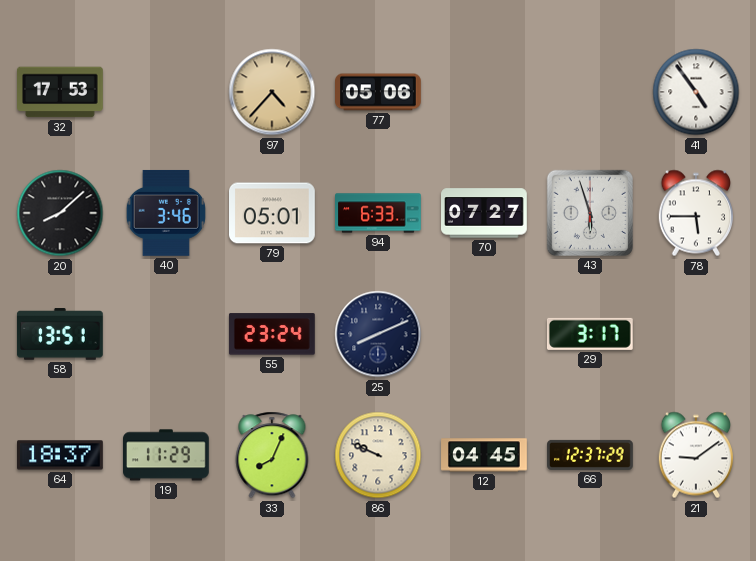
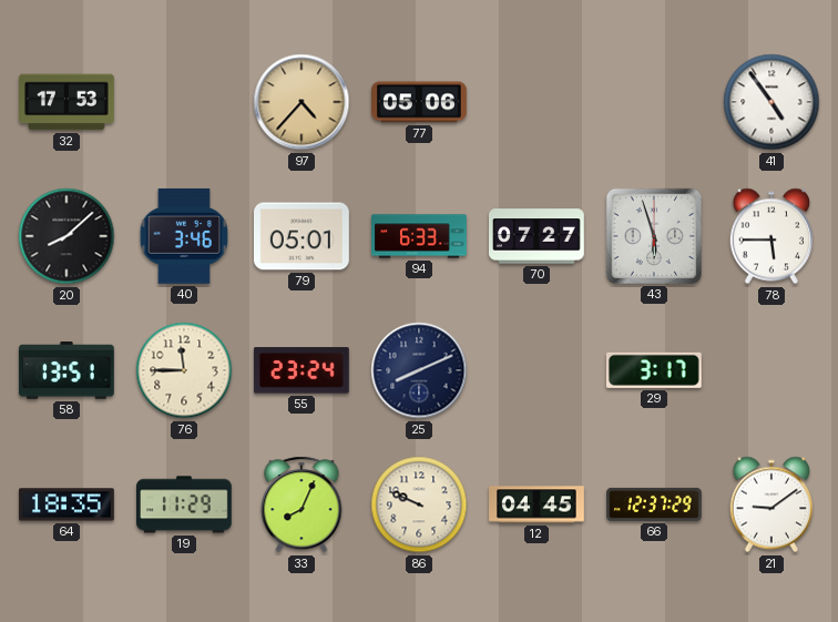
76: none -> 11:45 (184, 370)
64: 18:37 -> 18:35 (68, 504)
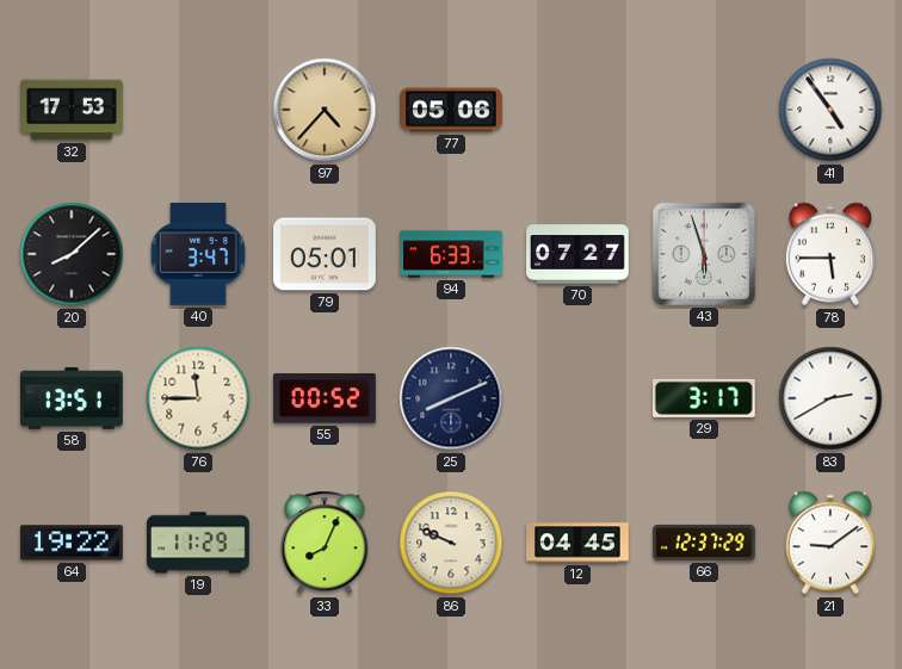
40: 3:46 -> 3:47 (198, 254)
55: 23:24 -> 00:52 (325, 398)
83: none -> 2:40 (830, 398)
64: 18:35 -> 19:22 (73, 543)
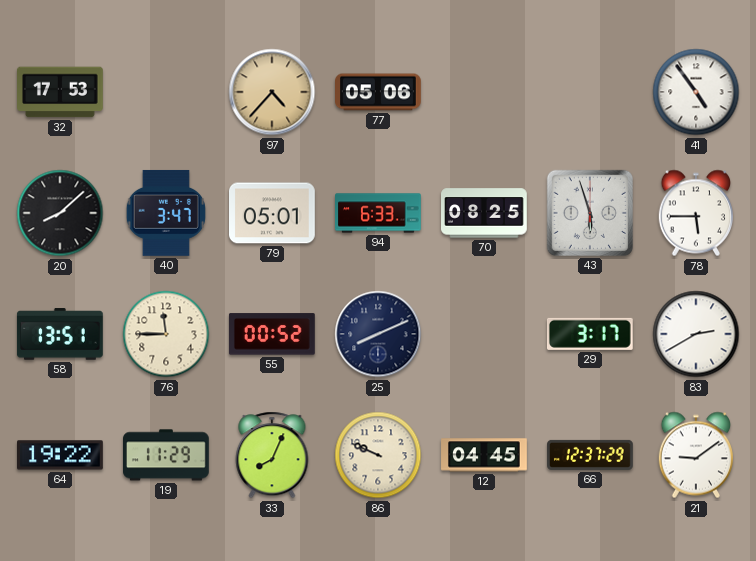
70: 07:27 -> 08:25 (485, 213)
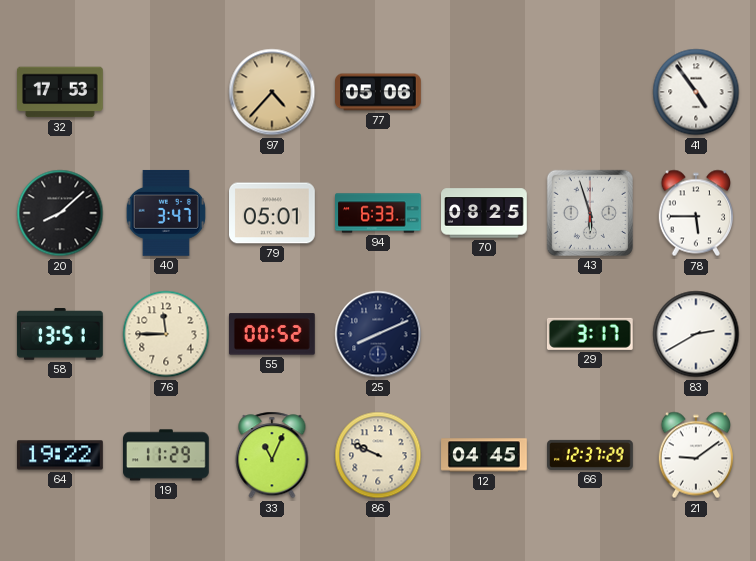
33: 8:04 -> 11:04 (272, 455)
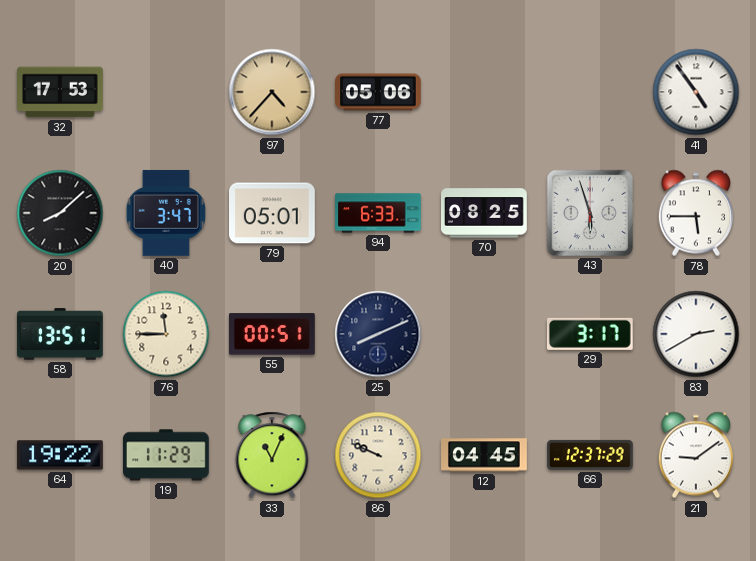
55: 00:52 -> 00:51 (272, 334)
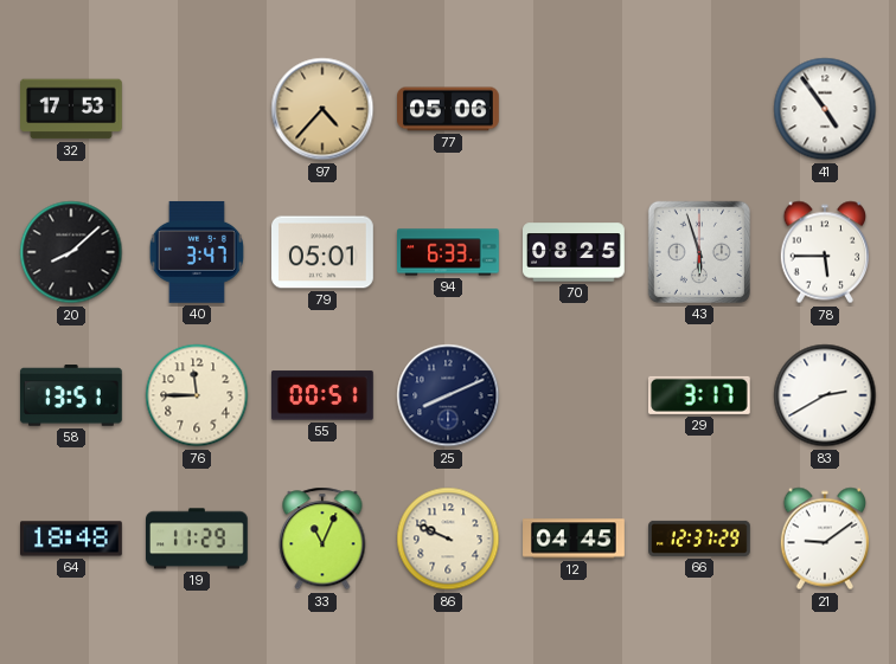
64: 19:22 -> 18:48 (72, 539)
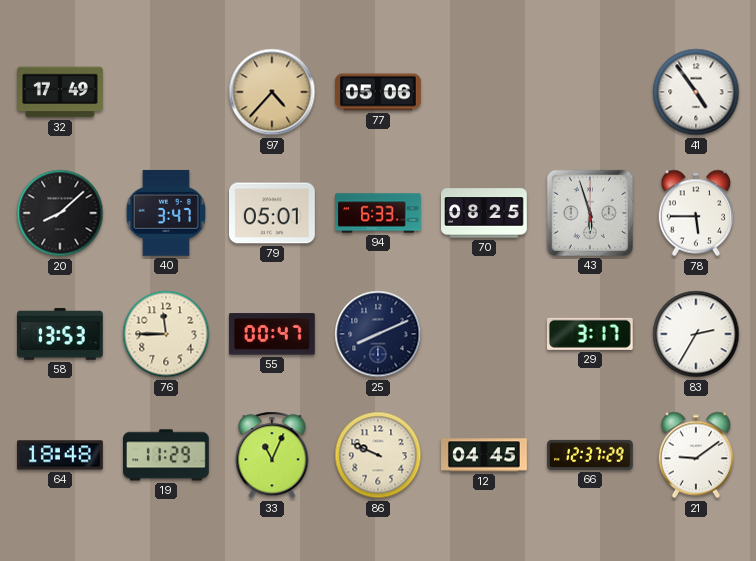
32: 17:53 -> 17:49 (61, 92)
58: 13:51 -> 13:53 (60, 334)
55: 00:51 -> 00:47 (272, 334)
83: 2:40 -> 2:35 (696, 334)
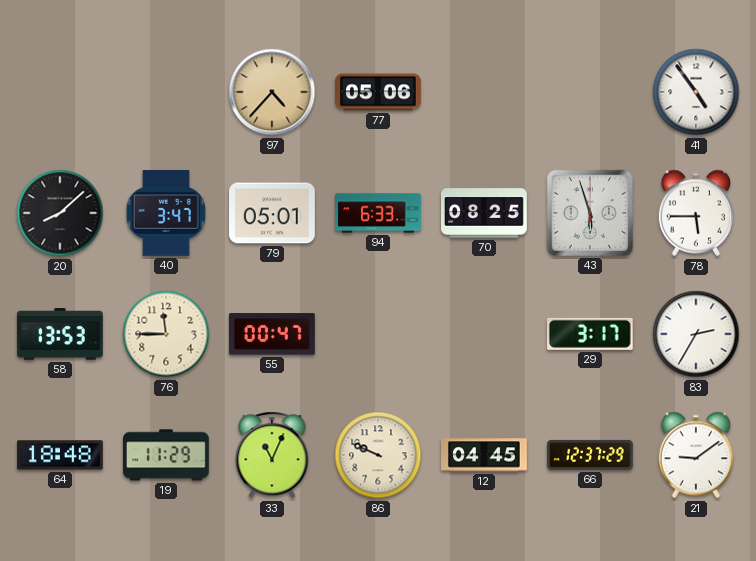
32: 17:49 -> none (61, 92)
25: 8:11 -> none (378, 334)
